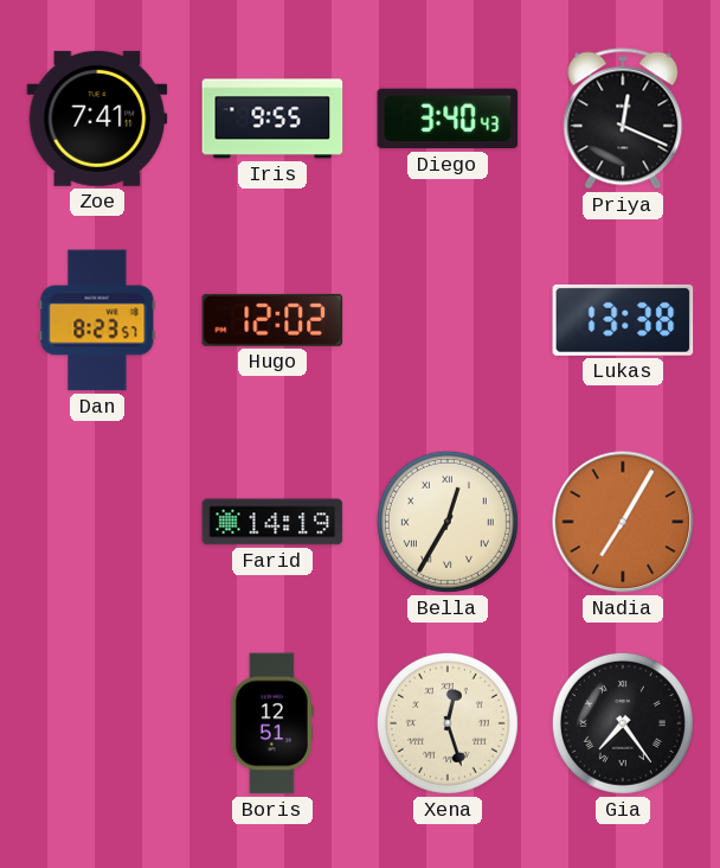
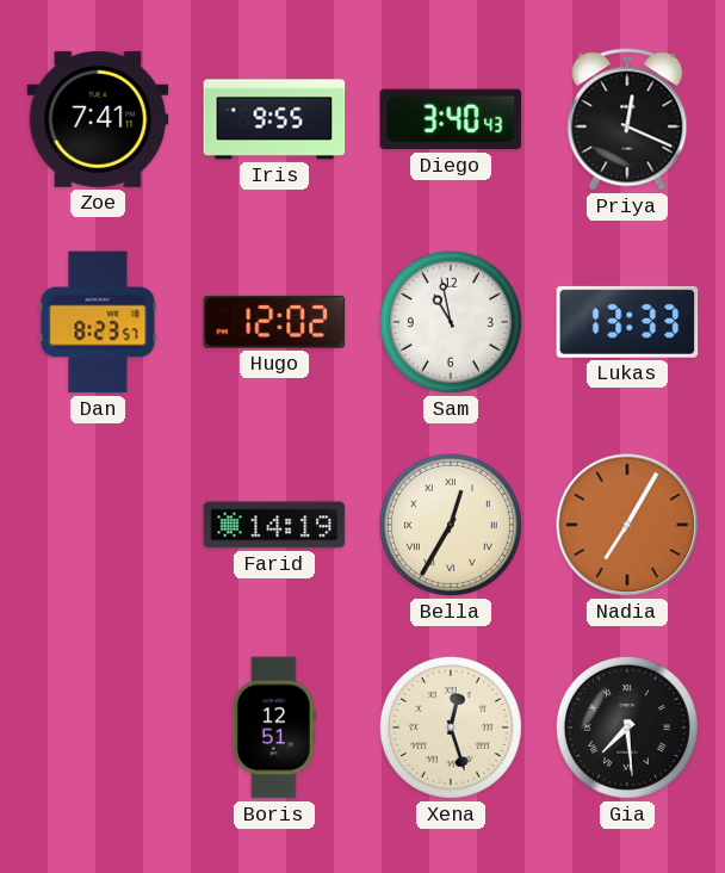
Sam: none -> 10:58 (451, 322)
Lukas: 13:38 -> 13:33 (627, 322)
Gia: 7:24 -> 7:29 (627, 727)
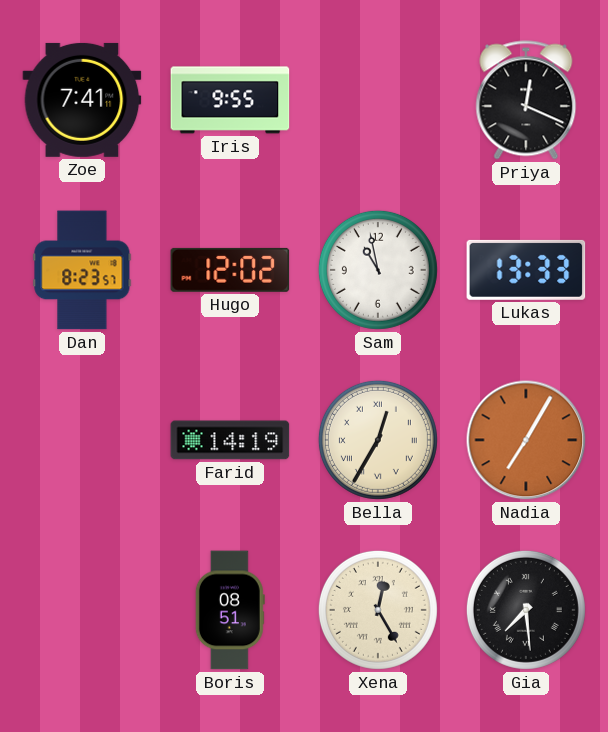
Diego: 3:40 -> none (451, 119)
Boris: 12:51 -> 08:51 (230, 610)
Xena: 12:27 -> 12:25 (378, 610)
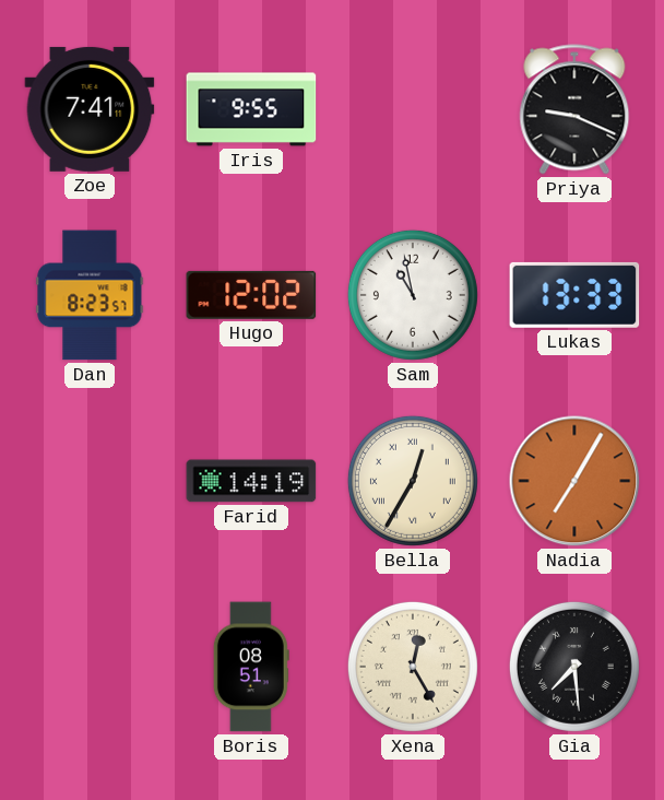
Priya: 12:19 -> 9:19 (574, 109)
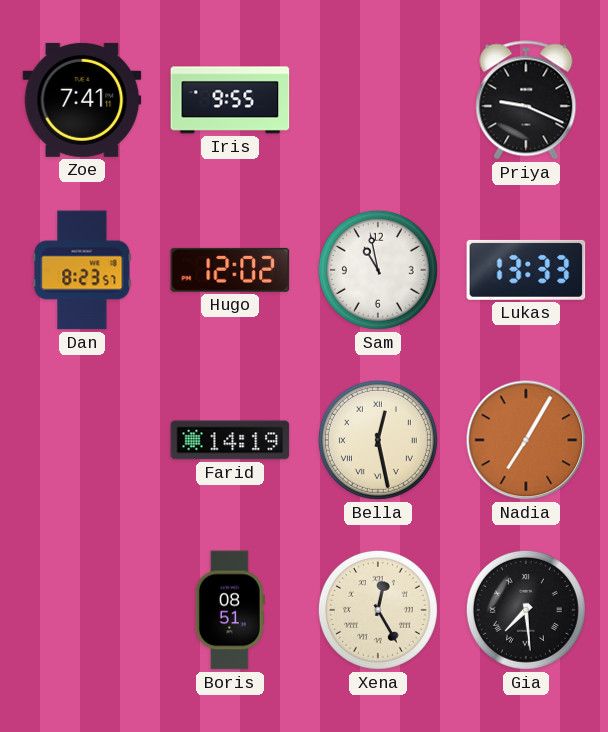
Bella: 12:35 -> 12:28 (378, 440)
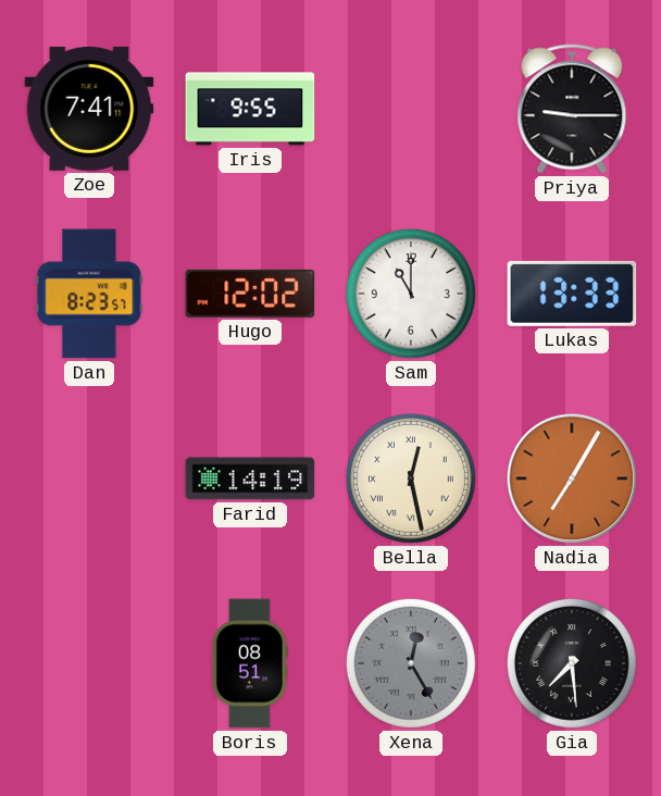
Priya: 9:19 -> 9:15 (572, 109)
Sam: 10:58 -> 11:00 (411, 294)
Xena dial: cream -> grey (411, 663)
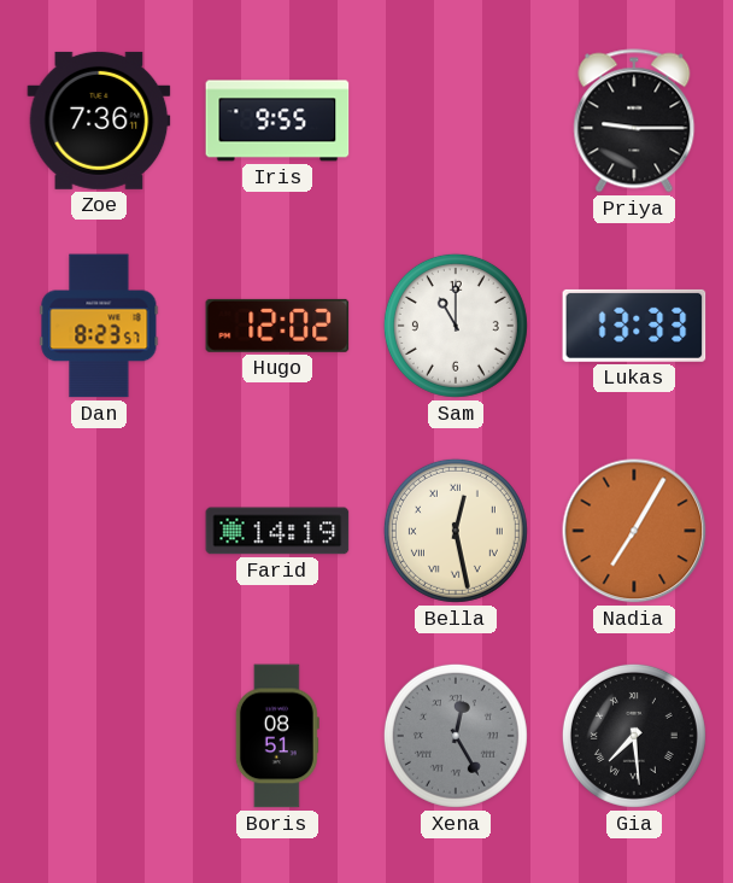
Zoe: 7:41 -> 7:36 (99, 121)
